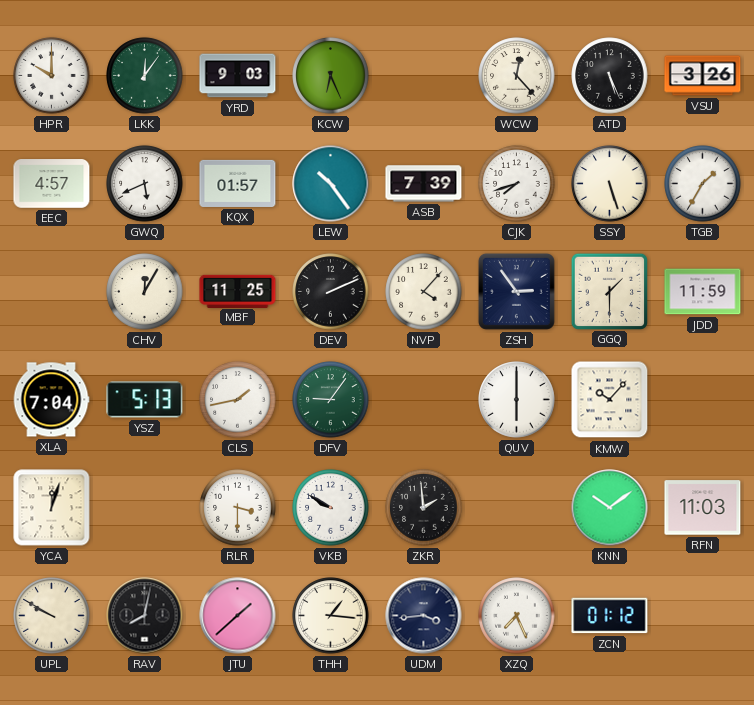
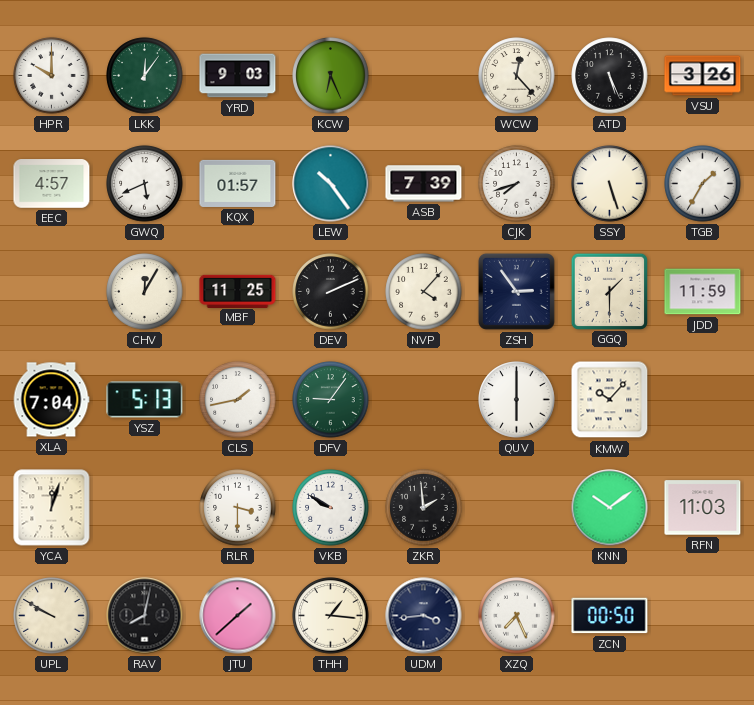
ZCN: 01:12 -> 00:50 (610, 616)
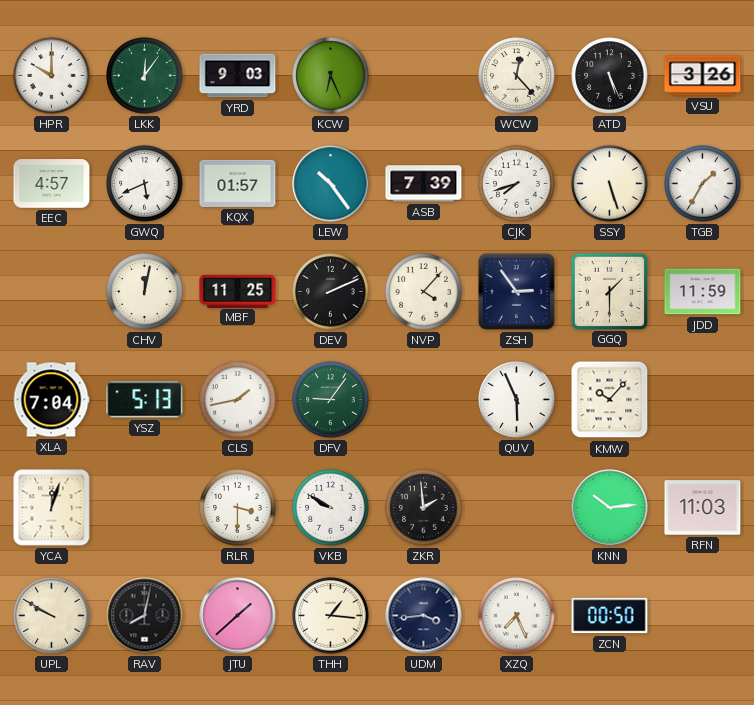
CHV: 12:05 -> 12:02 (145, 292)
QUV: 6:00 -> 5:56 (517, 400)
KNN: 10:09 -> 10:14 (610, 508)
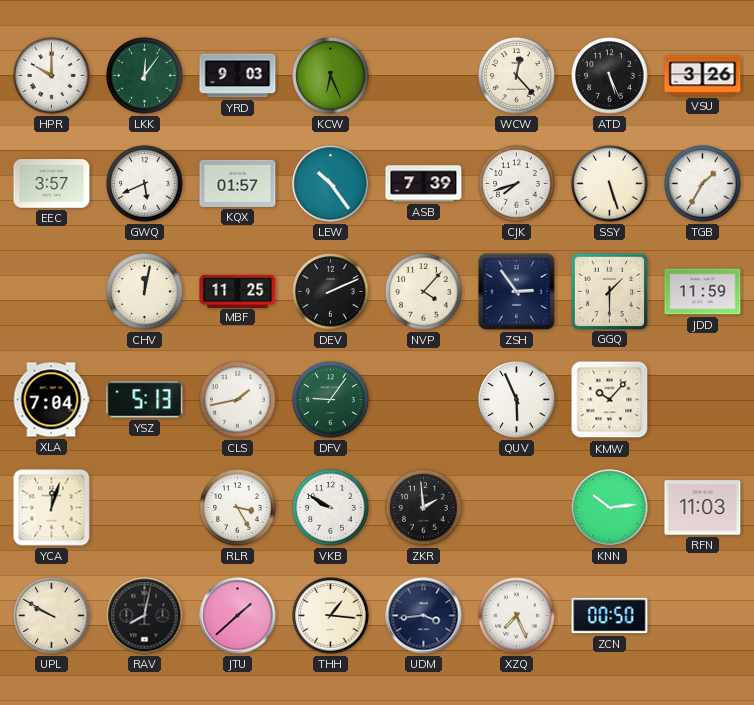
EEC: 4:57 -> 3:57 (52, 184)
RLR: 3:30 -> 3:25 (238, 508)
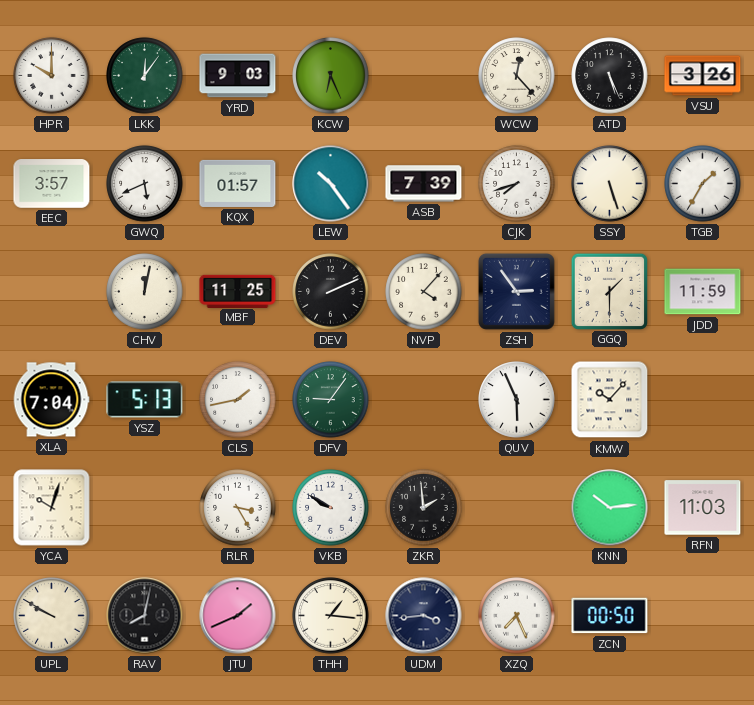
YCA: 12:03 -> 10:03 (52, 508)
JTU: 1:38 -> 1:41 (238, 616)
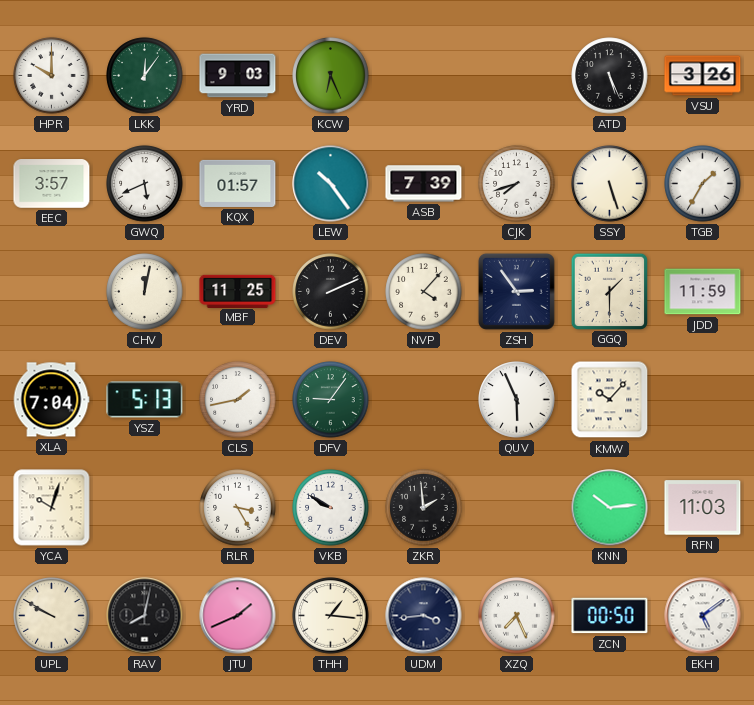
WCW: 12:23 -> none (517, 76)
EKH: none -> 5:09 (703, 616)
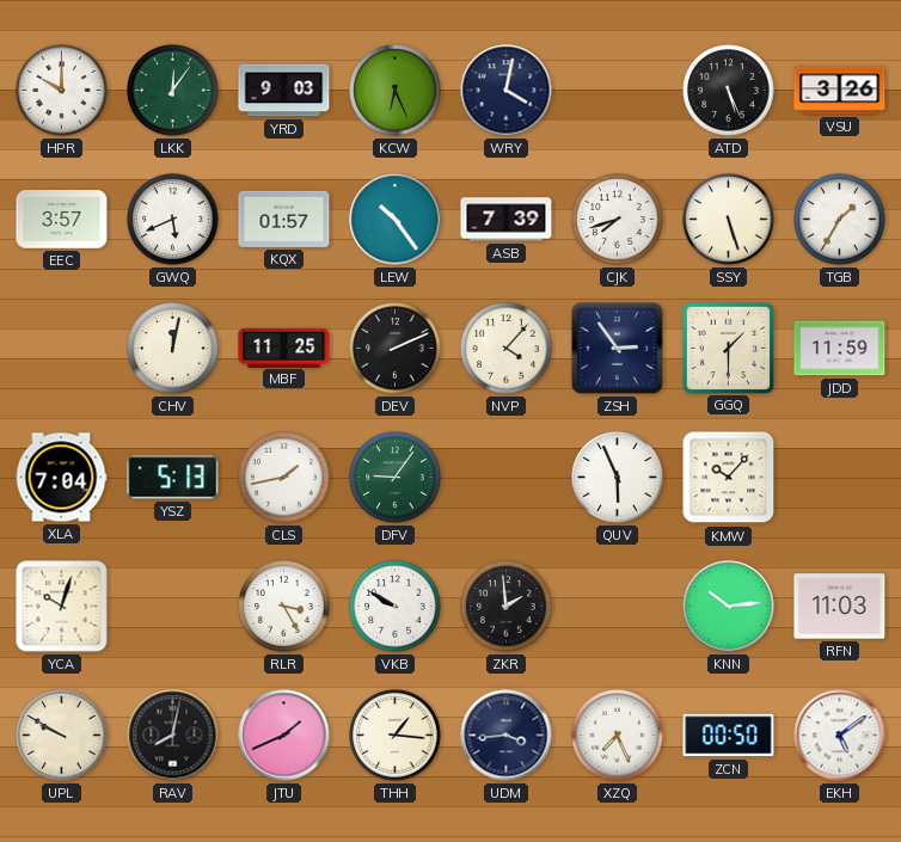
WRY: none -> 4:02 (507, 91)
